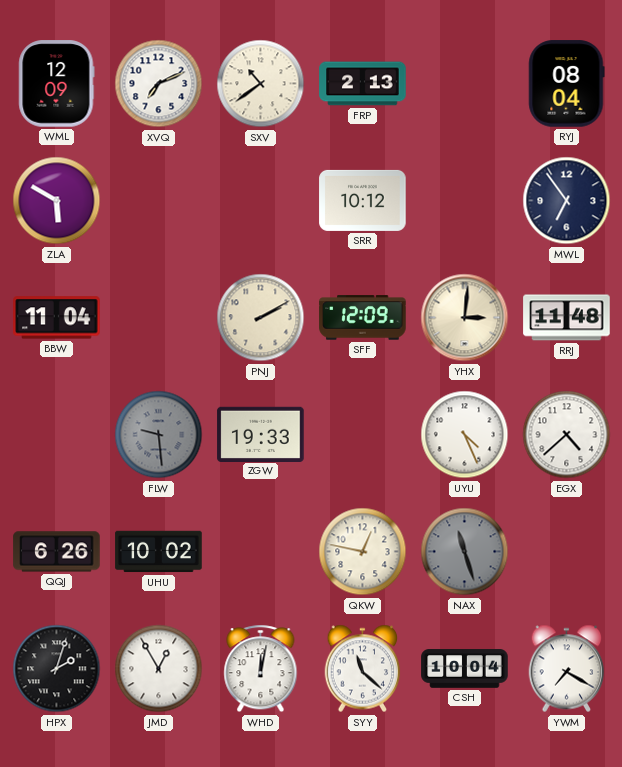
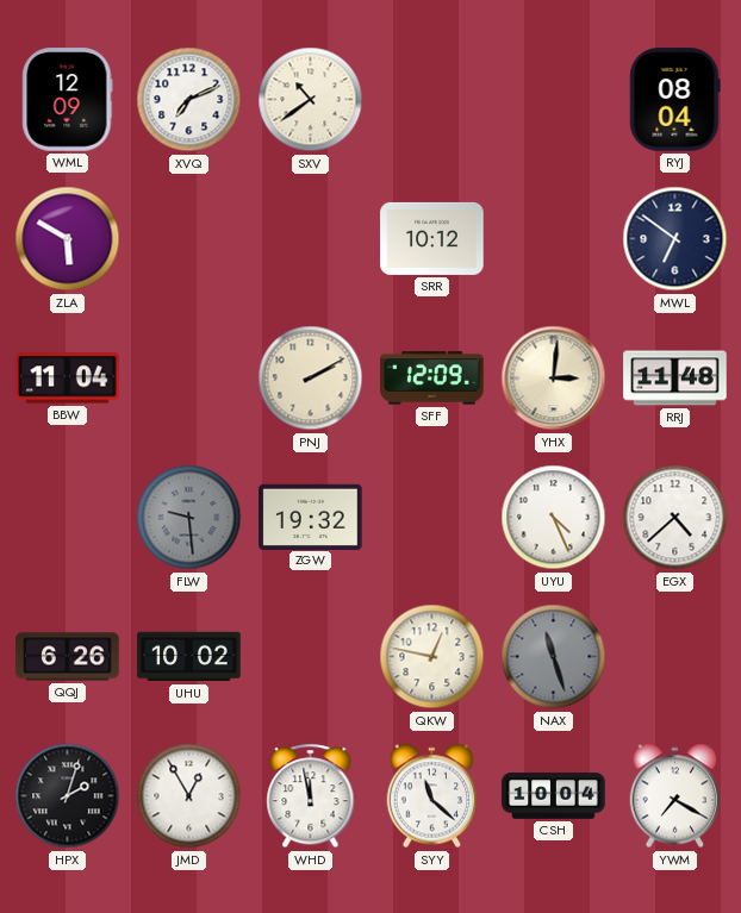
FRP: 2:13 -> none (363, 84)
MWL: 6:54 -> 6:51 (675, 239)
ZGW: 19:33 -> 19:32 (311, 517)
WHD: 12:02 -> 11:58 (311, 796)
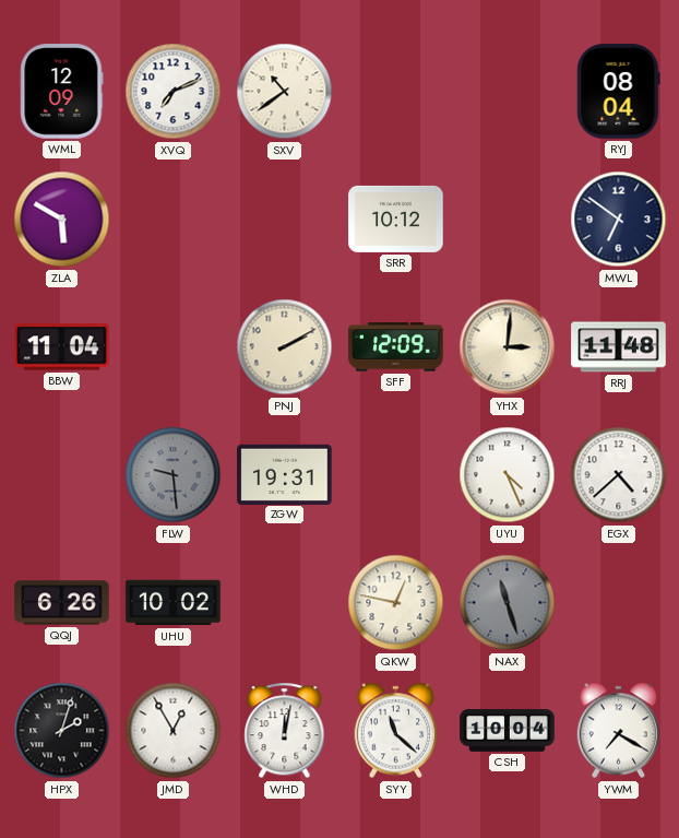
ZGW: 19:32 -> 19:31 (285, 474)
WHD: 11:58 -> 12:02 (285, 731)
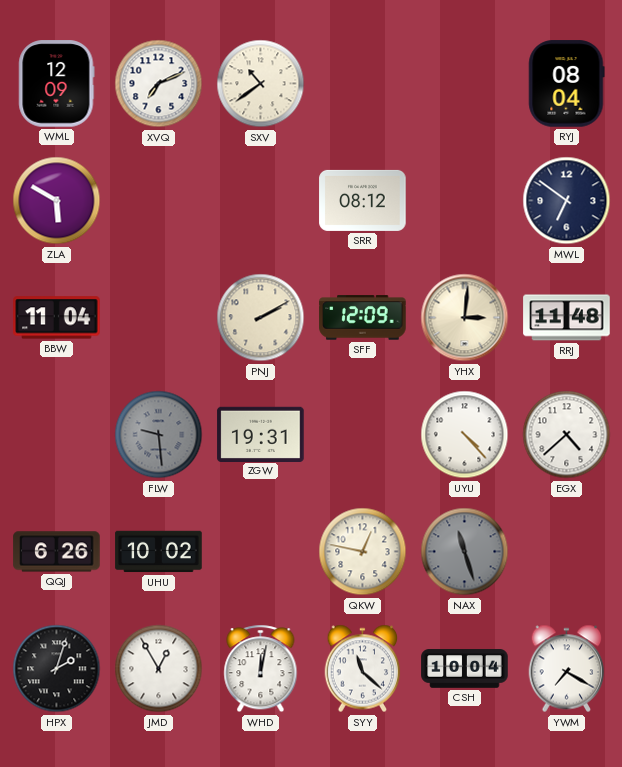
SRR: 10:12 -> 08:12 (363, 200)
UYU: 4:26 -> 4:23 (465, 435)
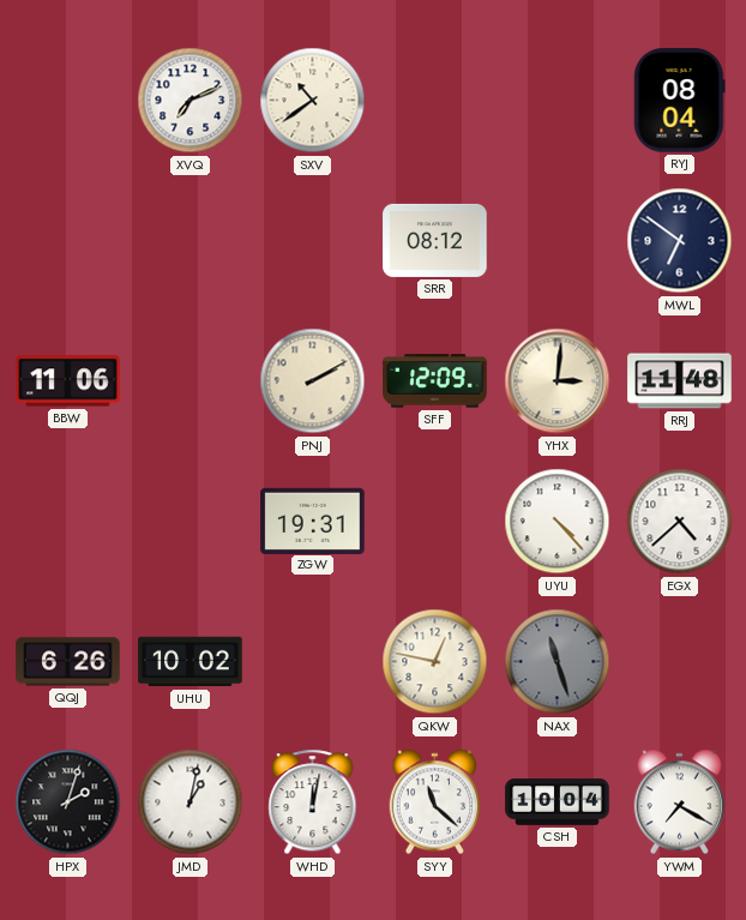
WML: 12:09 -> none (57, 84)
ZLA: 5:50 -> none (57, 201)
BBW: 11:04 -> 11:06 (68, 381)
FLW: 9:29 -> none (159, 435)
JMD: 12:55 -> 1:02 (191, 802)
